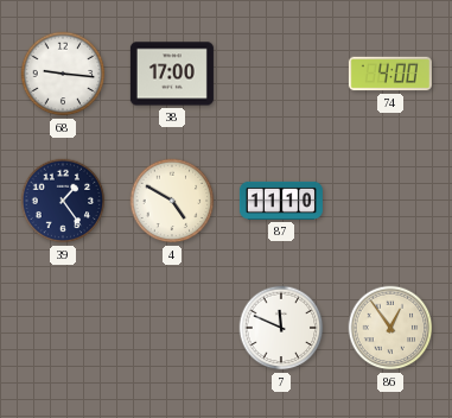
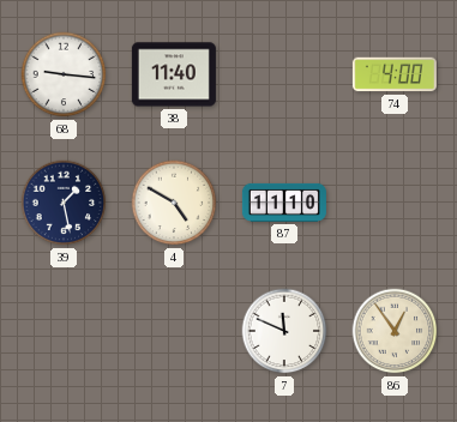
38: 17:00 -> 11:40 (174, 74)
39: 1:24 -> 1:28 (64, 203)
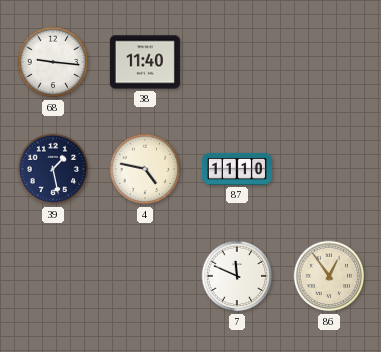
74: 4:00 -> none (395, 74)
4: 4:50 -> 4:47 (145, 169)
